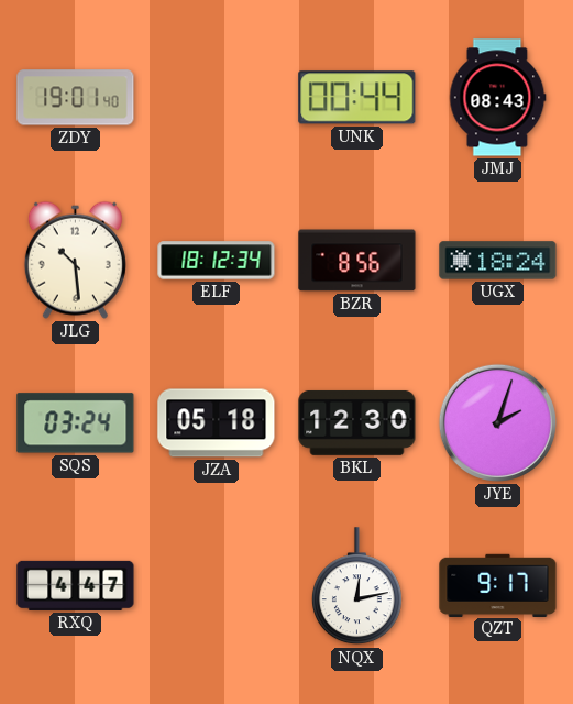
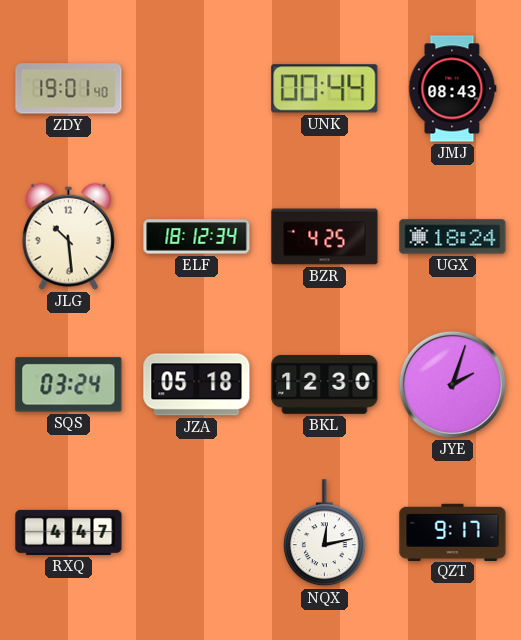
BZR: 8:56 -> 4:25 (325, 237)
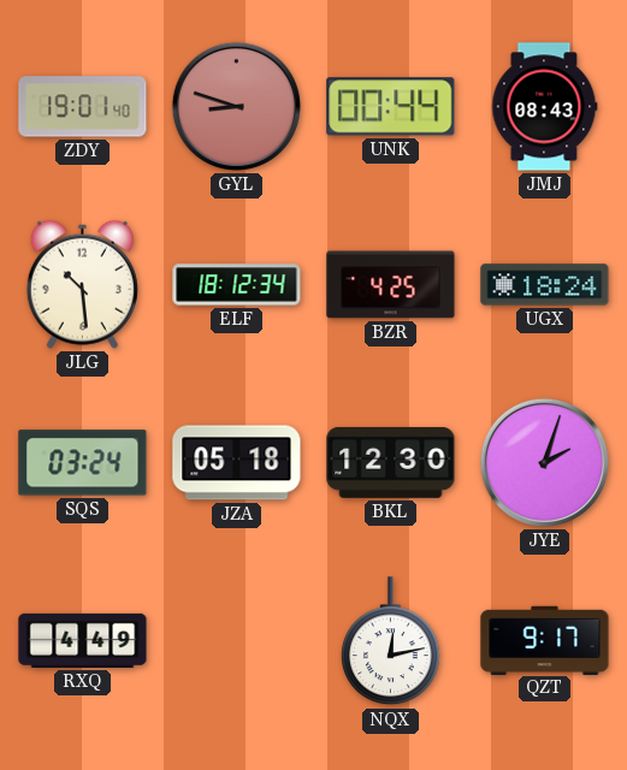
GYL: none -> 8:48 (236, 106)
RXQ: 4:47 -> 4:49 (83, 640)
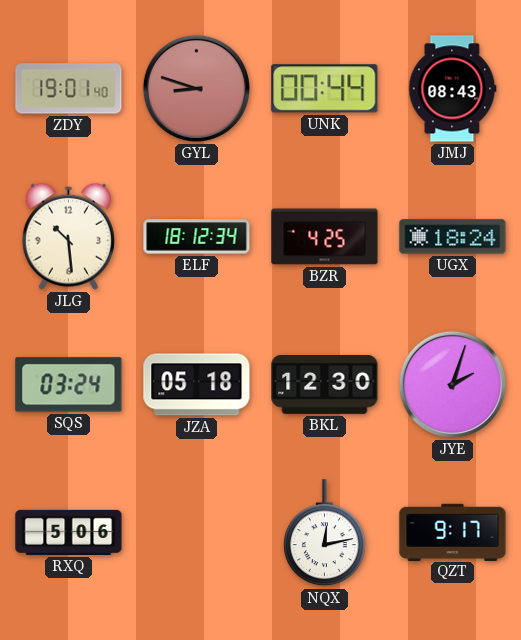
RXQ: 4:49 -> 5:06 (69, 532)
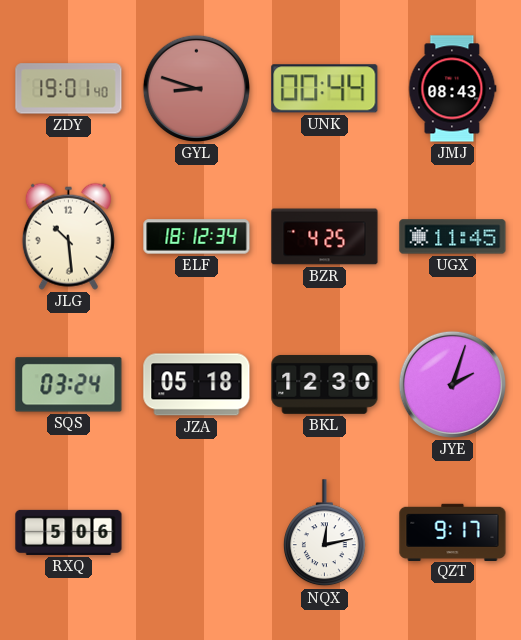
UGX: 18:24 -> 11:45 (453, 237)
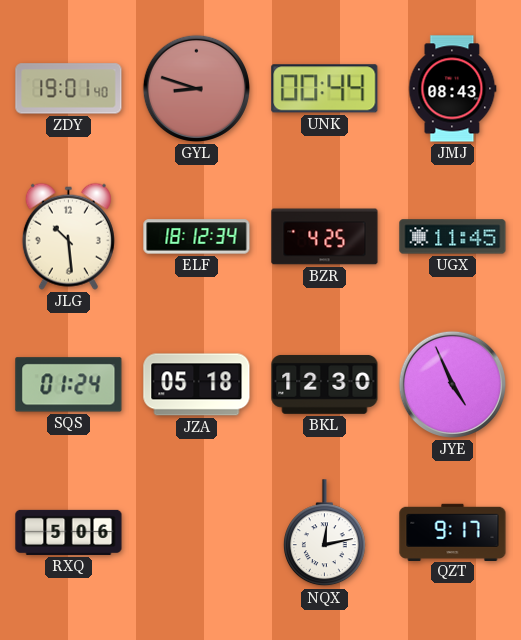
SQS: 03:24 -> 01:24 (69, 385)
JYE: 2:03 -> 4:56 (452, 384)
